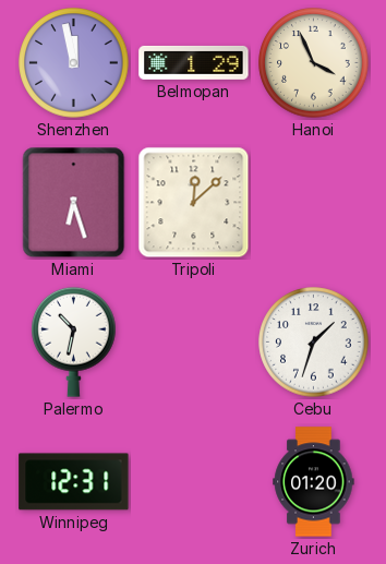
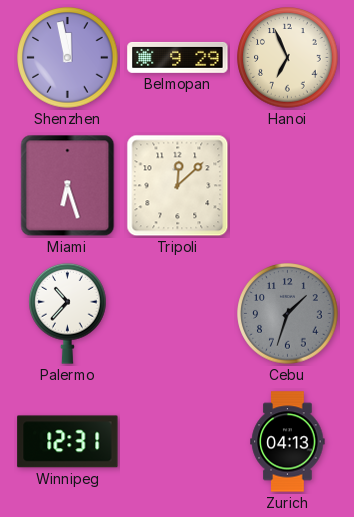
Belmopan: 1:29 -> 9:29 (178, 57)
Hanoi: 3:56 -> 6:56 (288, 58)
Palermo: 10:32 -> 10:37 (68, 313)
Cebu dial: white -> grey (288, 314)
Zurich: 01:20 -> 04:13 (288, 442)
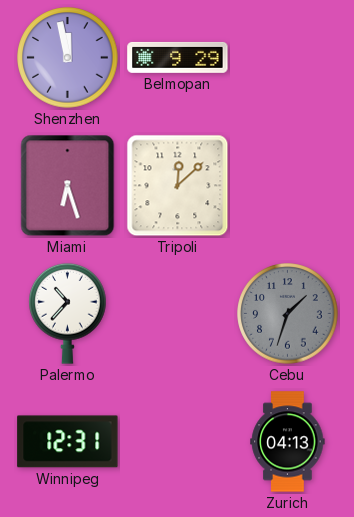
Hanoi: 6:56 -> none (288, 58)
